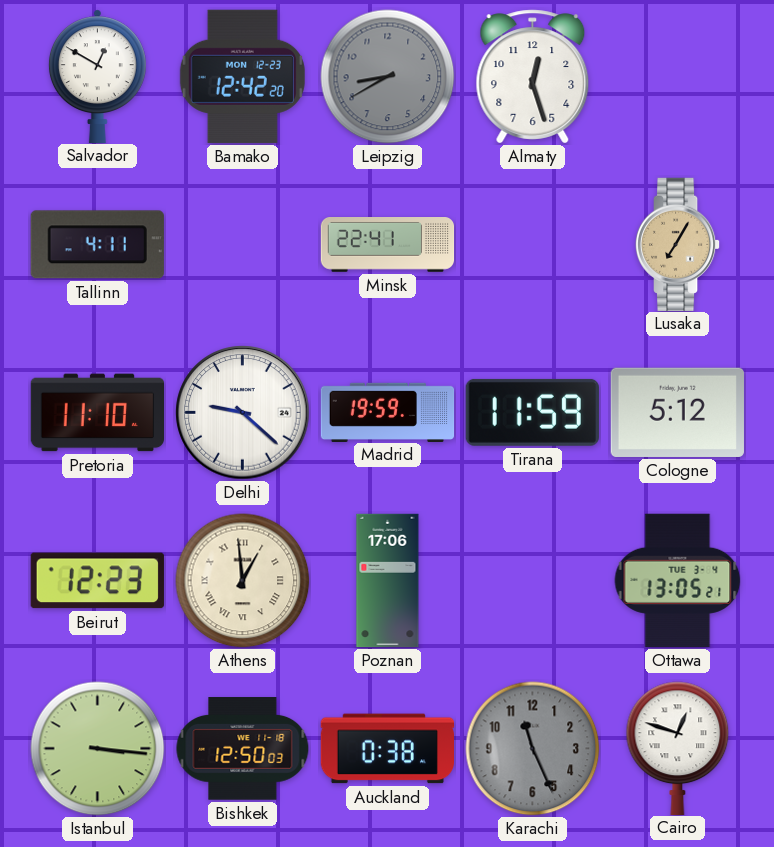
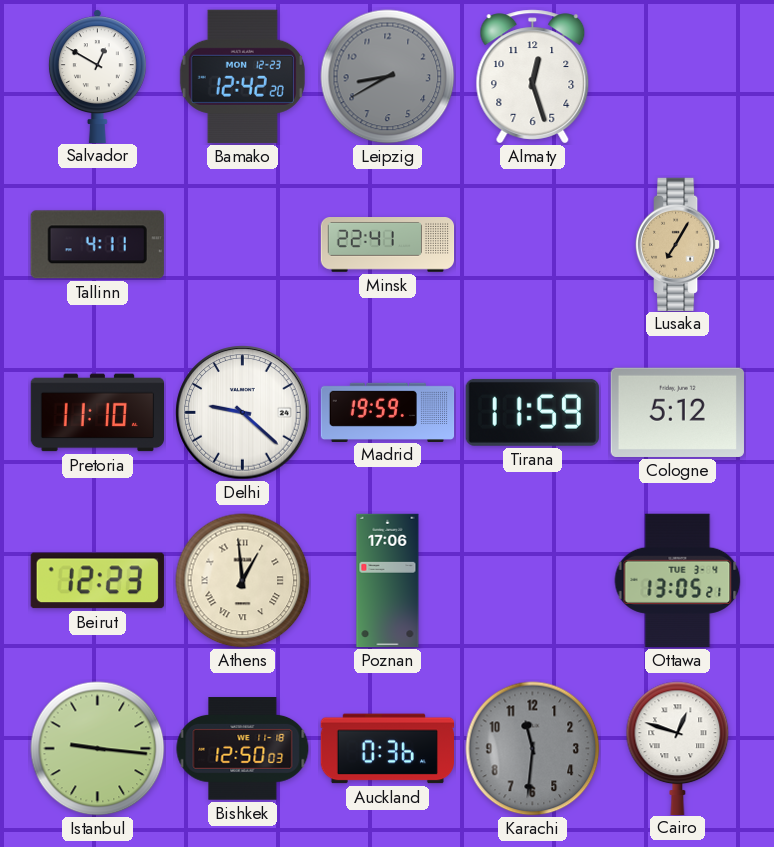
Istanbul: 3:16 -> 9:16 (98, 749)
Auckland: 0:38 -> 0:36 (387, 749)
Karachi: 11:26 -> 11:31 (533, 749)
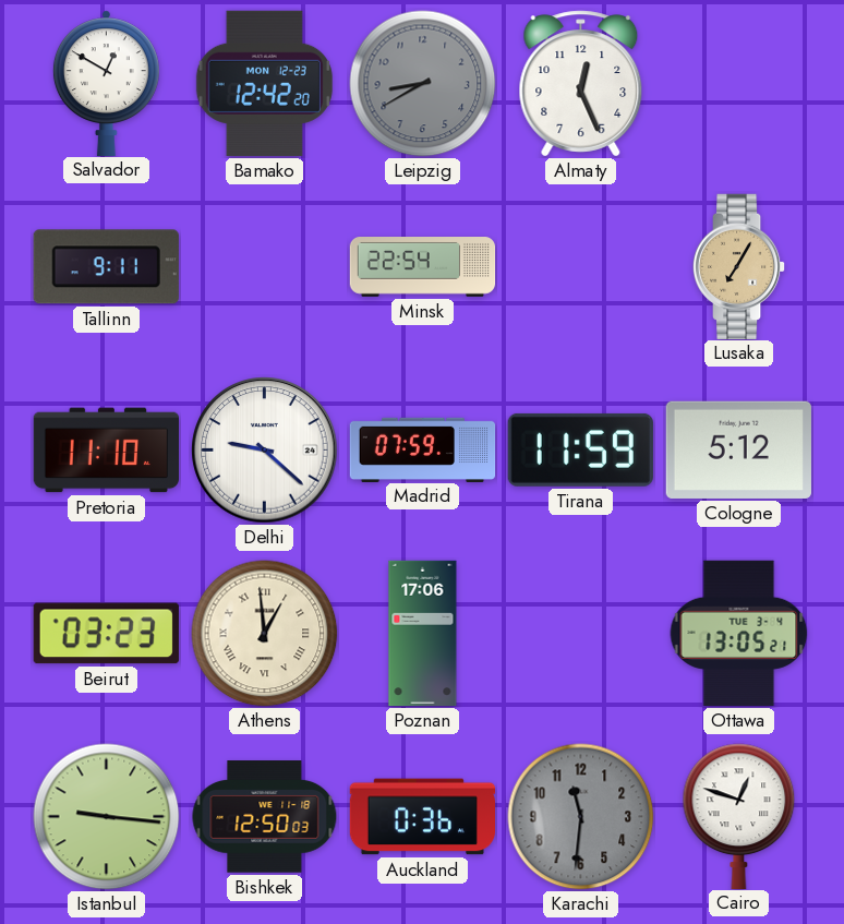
Almaty: 12:27 -> 12:26 (581, 84)
Tallinn: 4:11 -> 9:11 (106, 267)
Minsk: 22:41 -> 22:54 (423, 267)
Madrid: 19:59 -> 07:59 (423, 449)
Beirut: 12:23 -> 03:23 (106, 634)
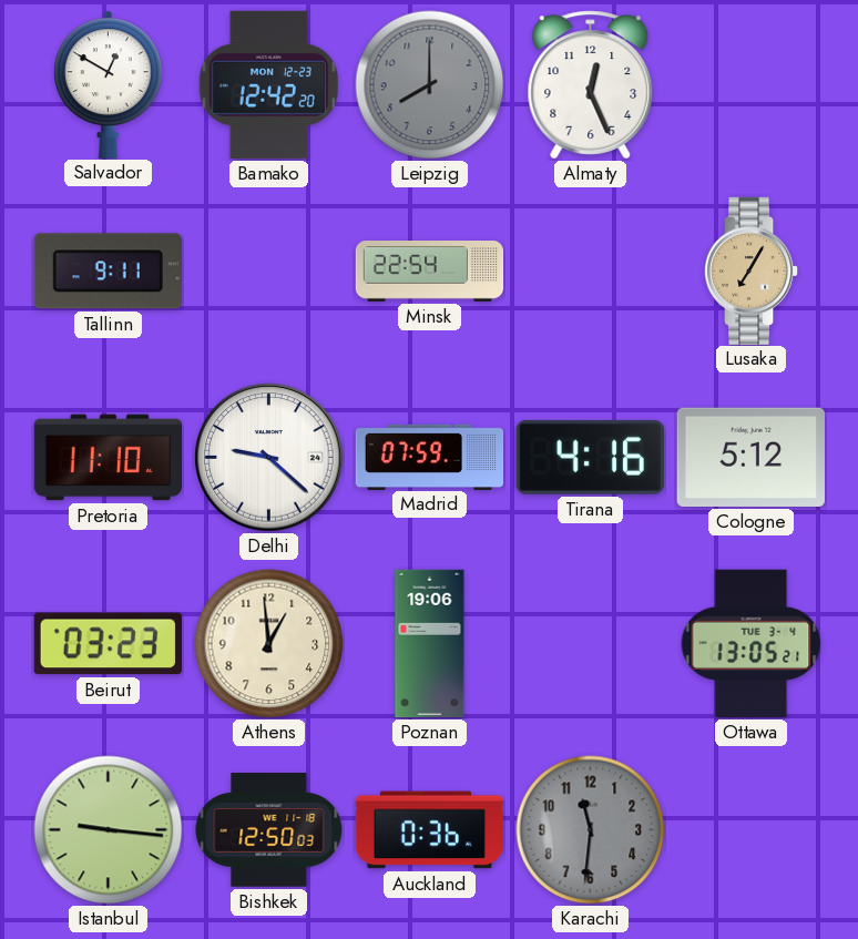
Leipzig: 8:40 -> 8:00 (430, 85)
Tirana: 11:59 -> 4:16 (590, 457)
Athens numerals: Roman -> Arabic (269, 644)
Poznan: 17:06 -> 19:06 (430, 644)
Cairo: 12:48 -> none (739, 816)
